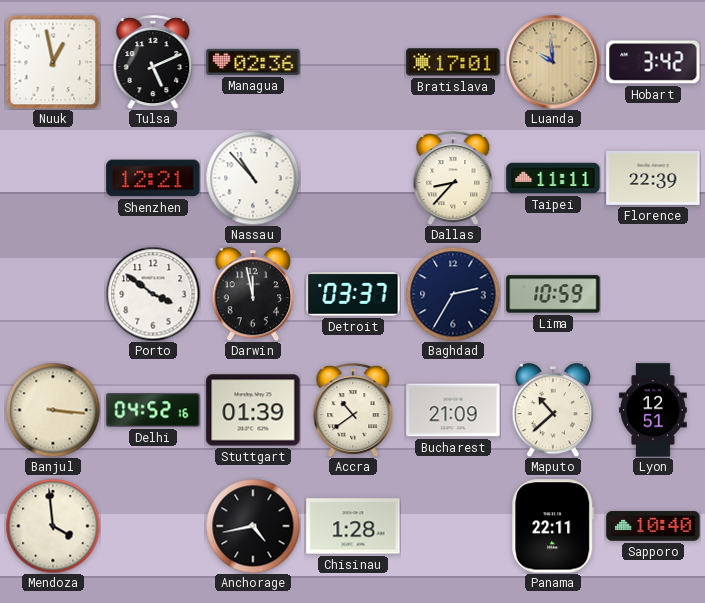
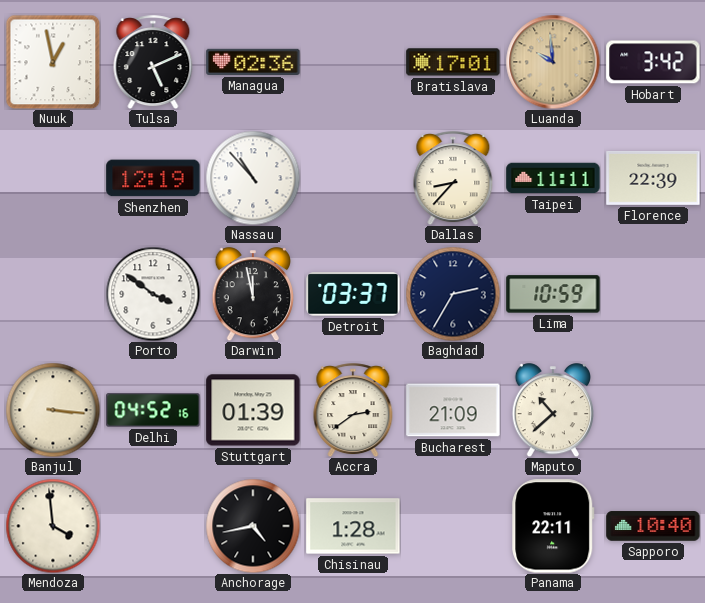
Shenzhen: 12:21 -> 12:19 (153, 178)
Accra: 10:39 -> 2:39 (353, 410)
Lyon: 12:51 -> none (654, 410)
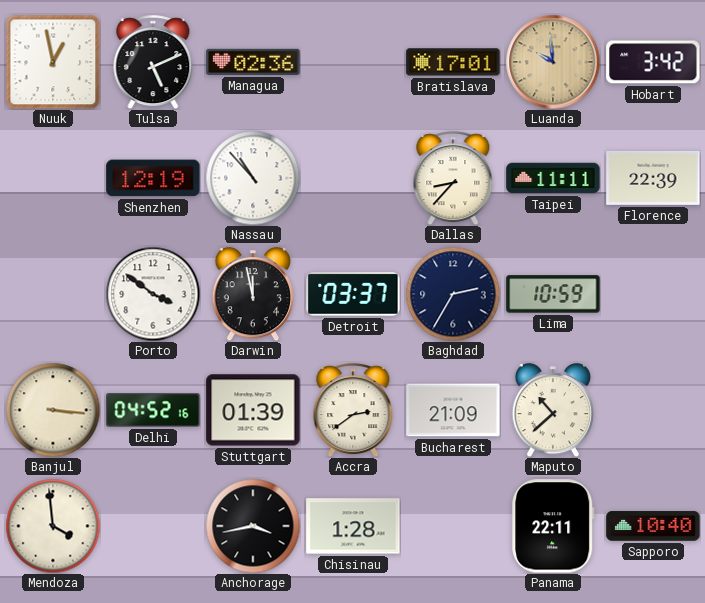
Anchorage: 4:43 -> 3:43 (253, 526)
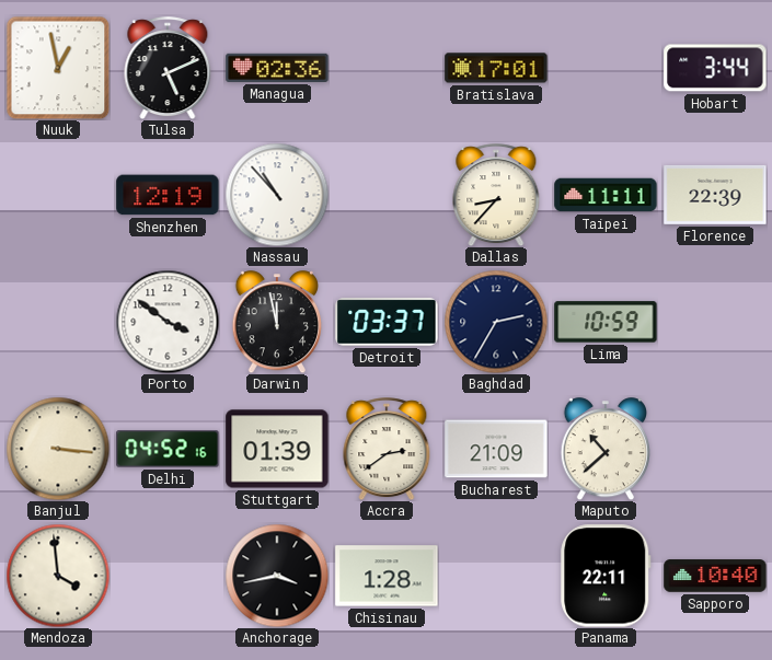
Luanda: 9:59 -> none (553, 62)
Hobart: 3:42 -> 3:44 (715, 68)
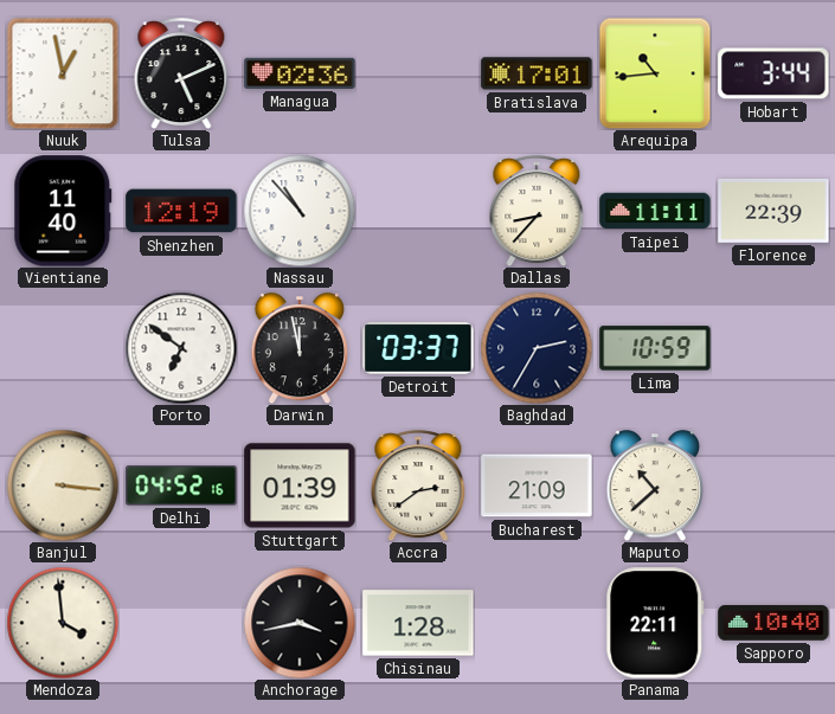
Arequipa: none -> 10:44 (655, 73)
Vientiane: none -> 11:40 (63, 211)
Porto: 3:51 -> 6:51 (181, 348)
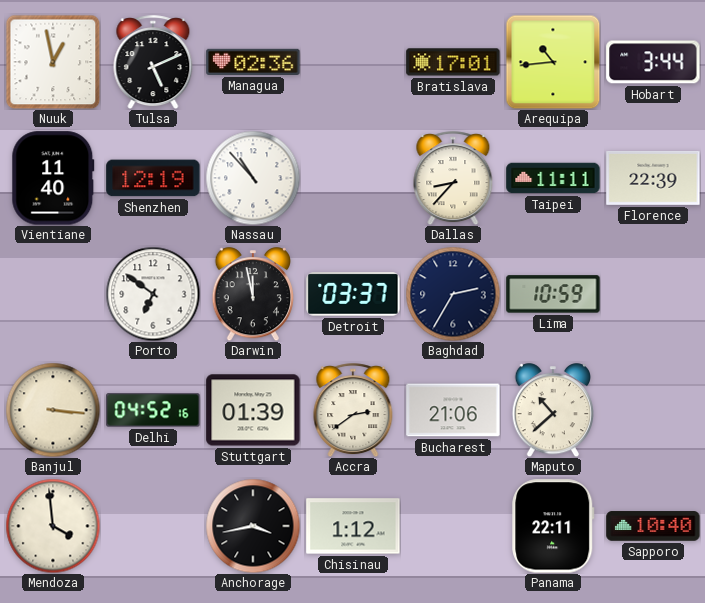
Bucharest: 21:09 -> 21:06 (453, 410)
Chisinau: 1:28 -> 1:12 (353, 526)
